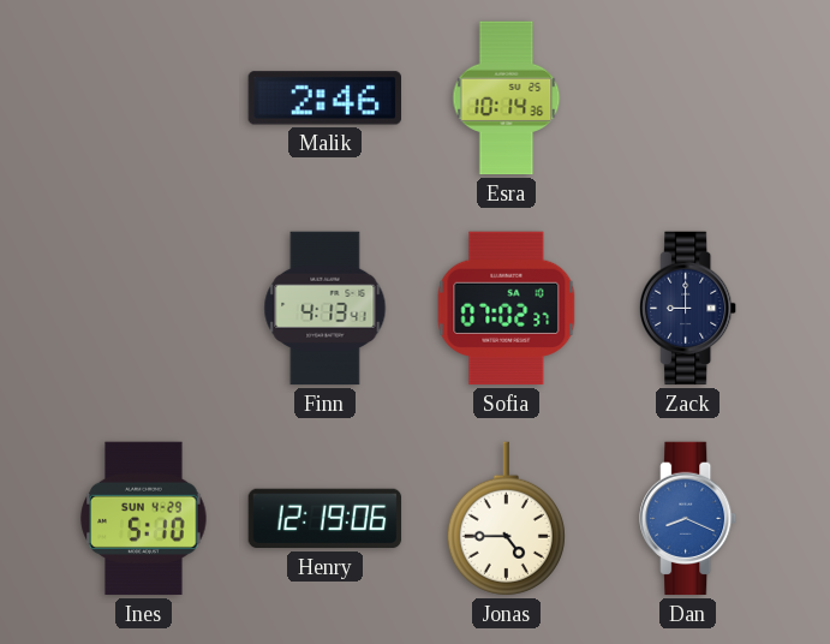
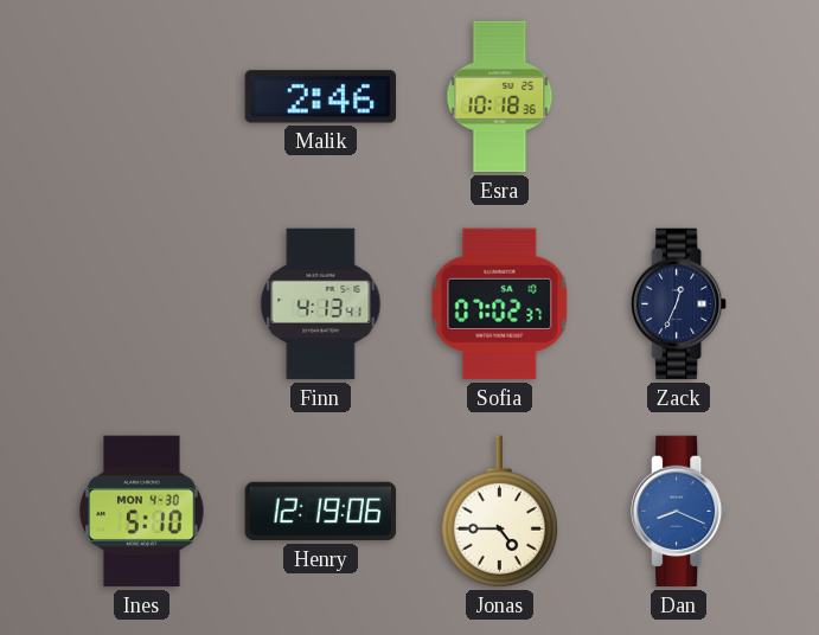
Esra: 10:14 -> 10:18 (500, 97)
Zack: 9:00 -> 12:34 (679, 304)
Ines date: SUN 4-29 -> MON 4-30 (142, 512)
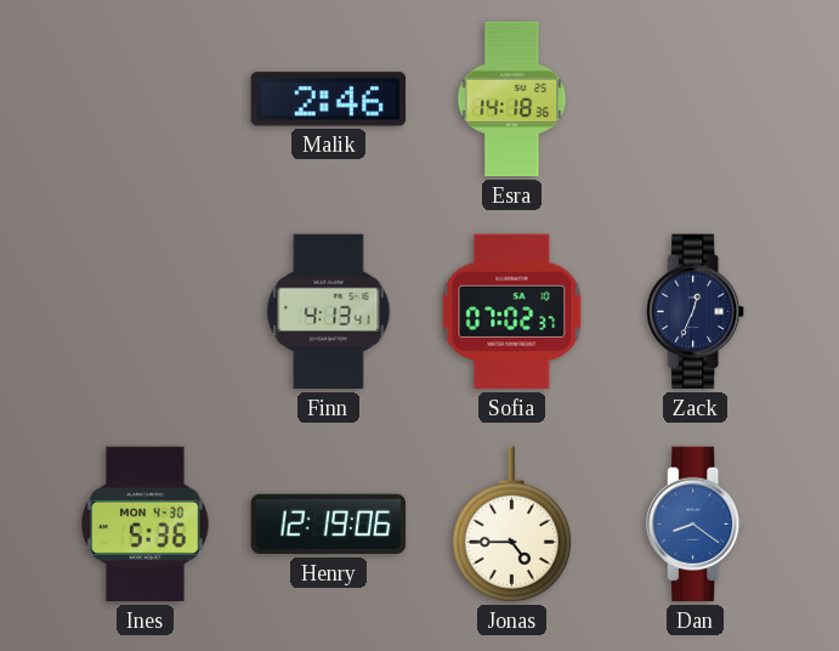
Esra: 10:18 -> 14:18 (512, 100)
Ines: 5:10 -> 5:36 (146, 525)
Dan: 8:19 -> 8:21 (696, 525)
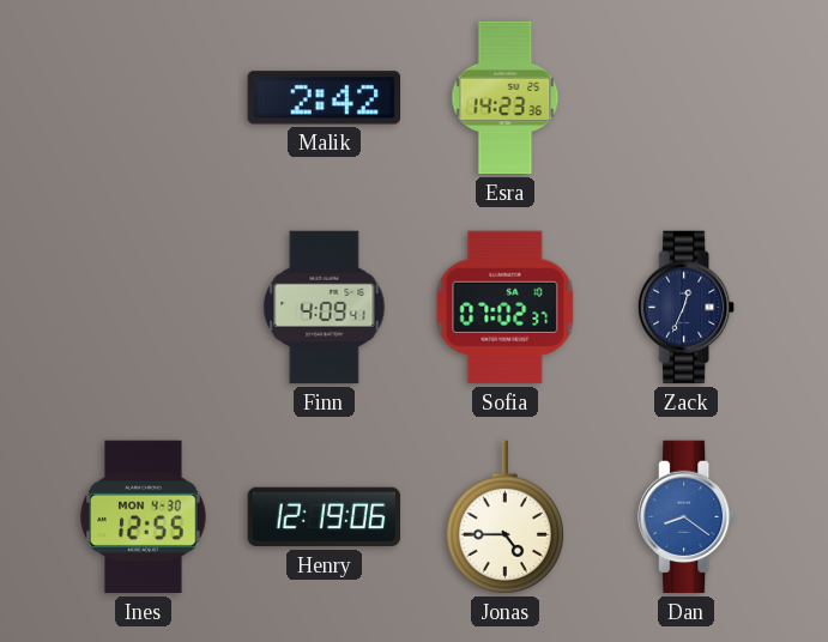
Malik: 2:46 -> 2:42 (324, 98)
Esra: 14:18 -> 14:23 (506, 98)
Finn: 4:13 -> 4:09 (325, 308)
Ines: 5:36 -> 12:55 (144, 517)
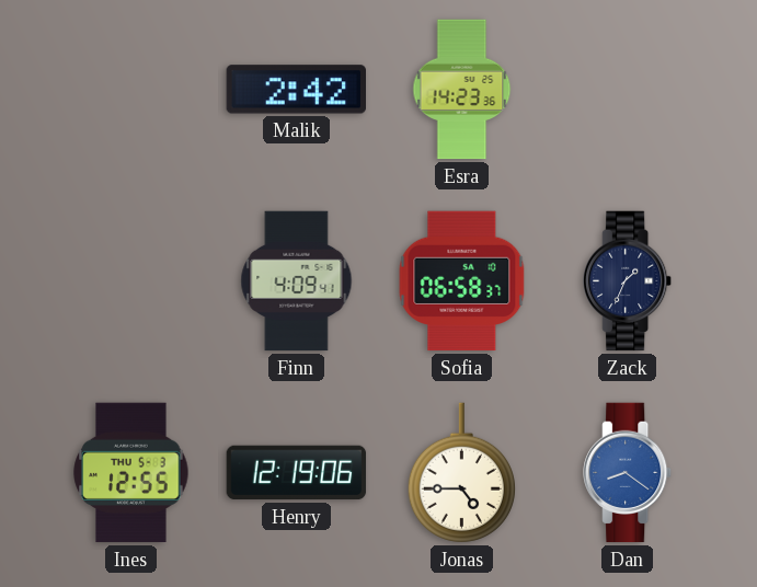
Sofia: 07:02 -> 06:58 (462, 281)
Zack: 12:34 -> 1:34 (628, 281)
Ines date: MON 4-30 -> THU 5-3 (131, 473)
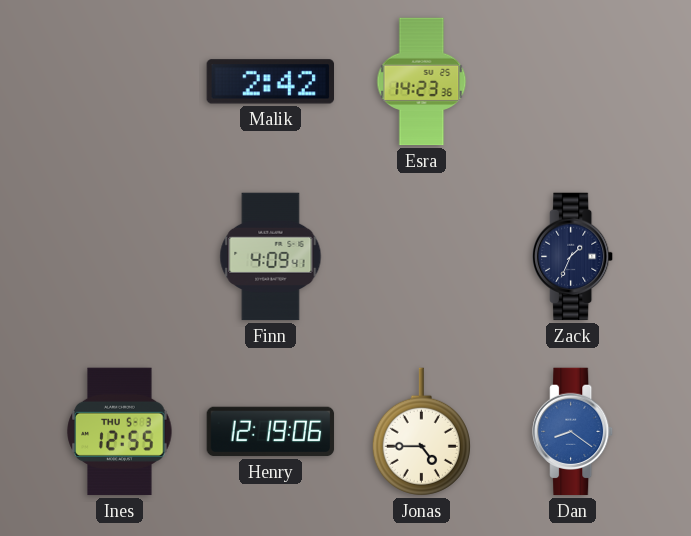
Sofia: 06:58 -> none (462, 281)
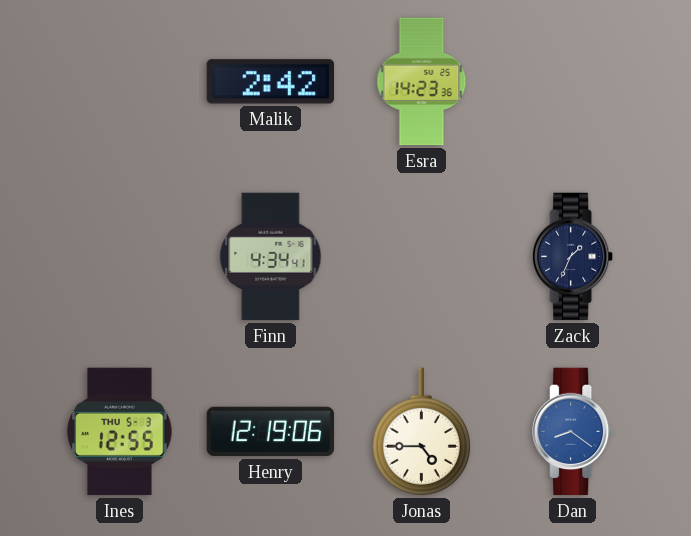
Finn: 4:09 -> 4:34 (271, 257)
